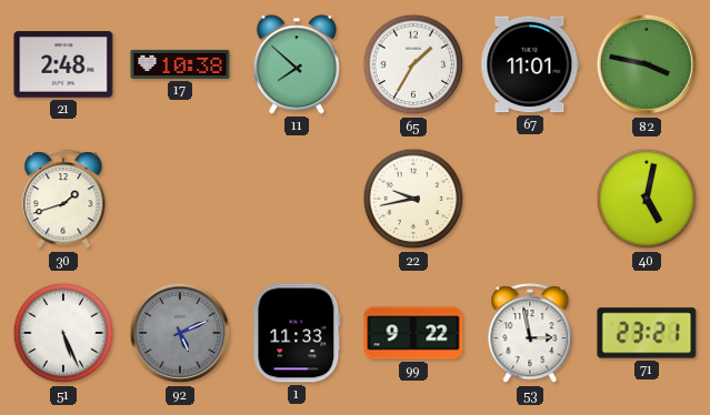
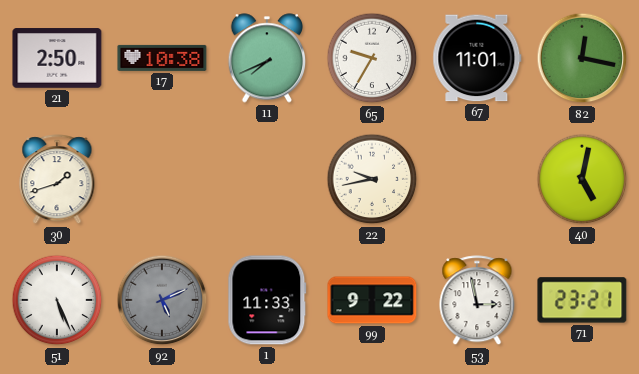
21: 2:48 -> 2:50 (57, 58)
11: 7:52 -> 7:41 (266, 58)
65: 1:35 -> 9:35 (372, 58)
82: 3:47 -> 12:17 (582, 58)
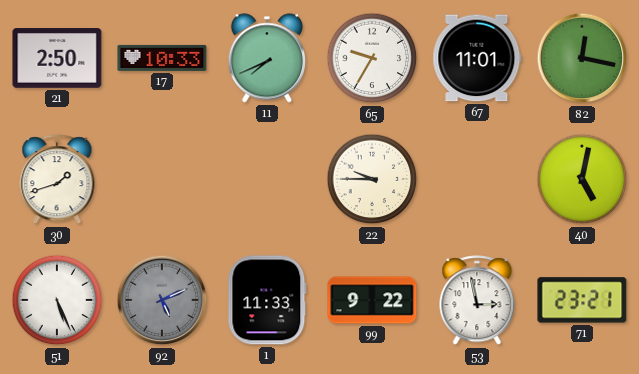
17: 10:38 -> 10:33 (162, 58)
22: 9:43 -> 9:45 (372, 179)
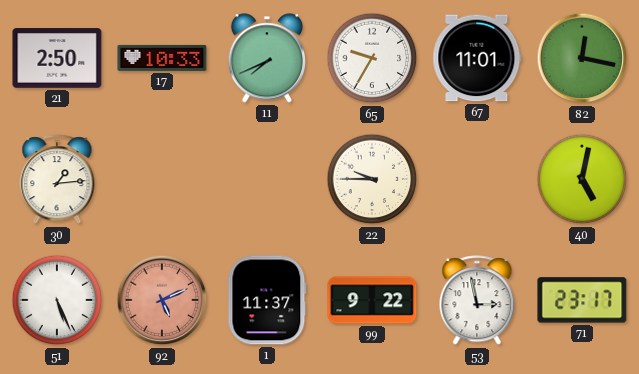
30: 1:42 -> 1:14 (57, 180)
92 dial: grey -> salmon (162, 300)
1: 11:33 -> 11:37 (267, 300)
71: 23:21 -> 23:17 (582, 300)
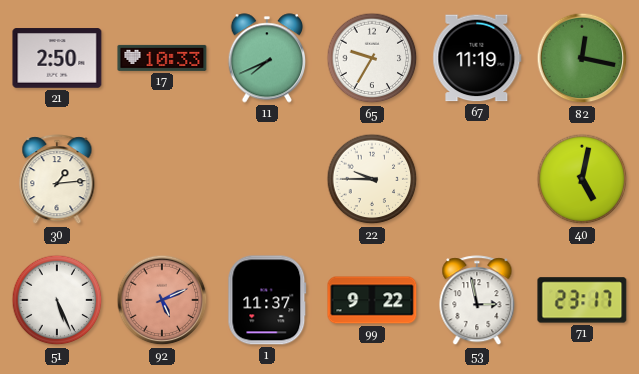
67: 11:01 -> 11:19 (477, 58)
